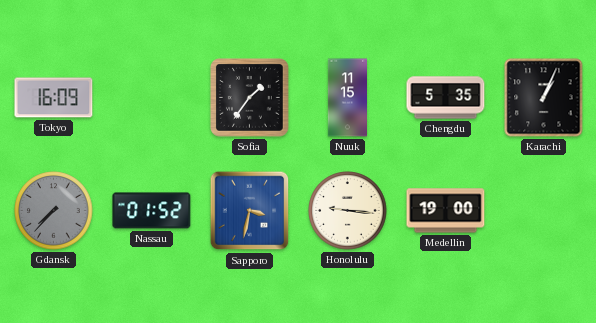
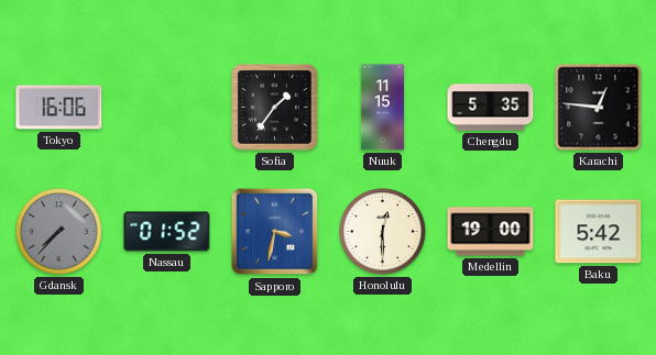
Tokyo: 16:09 -> 16:06 (59, 108)
Karachi: 1:04 -> 12:46 (599, 108)
Honolulu: 9:16 -> 12:30 (383, 232)
Baku: none -> 5:42 (599, 232)
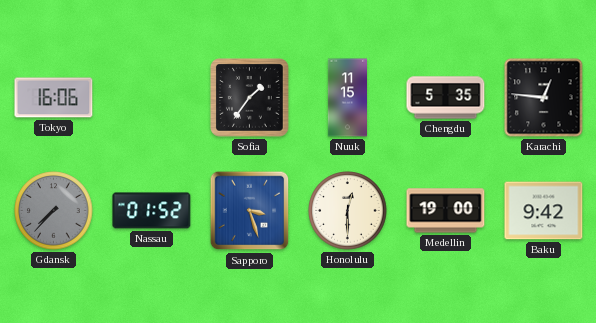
Sapporo: 3:32 -> 3:27 (250, 211)
Baku: 5:42 -> 9:42 (544, 211)
